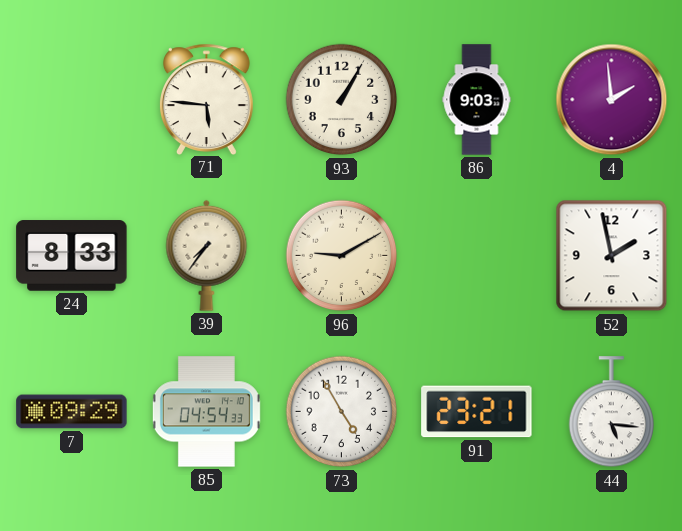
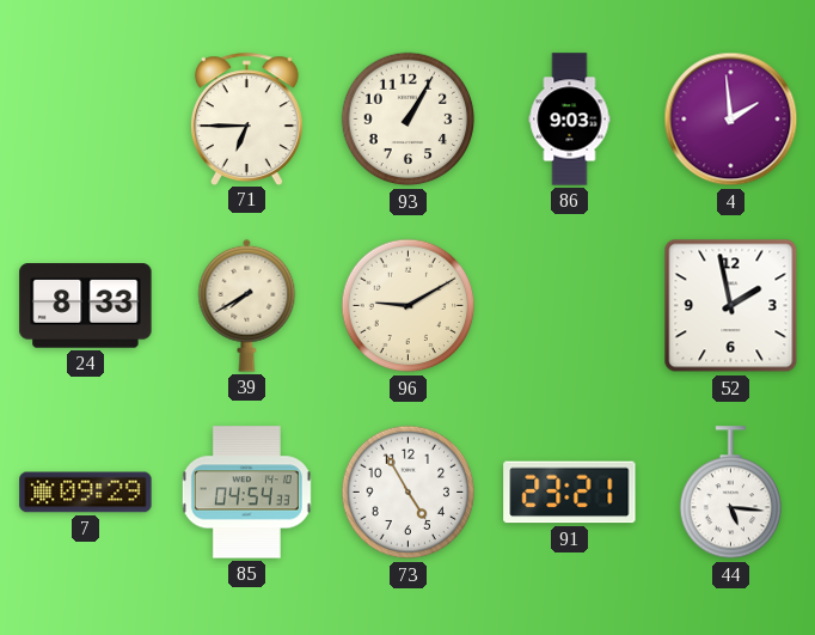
71: 5:46 -> 6:45 (246, 118)
39: 7:36 -> 7:40 (247, 305)
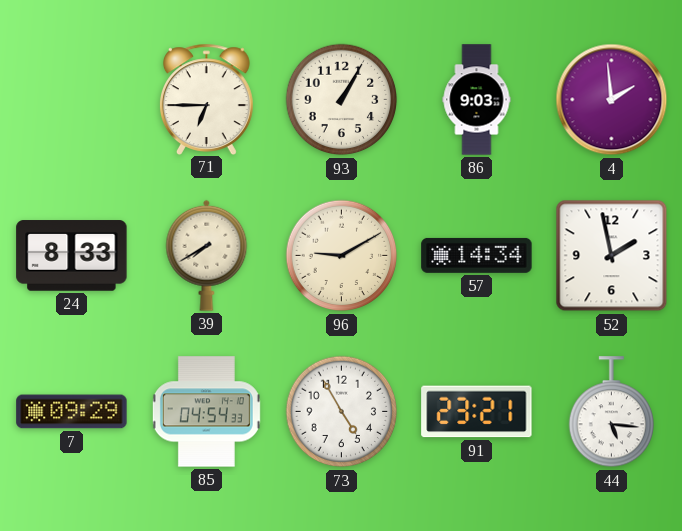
57: none -> 14:34 (477, 255)
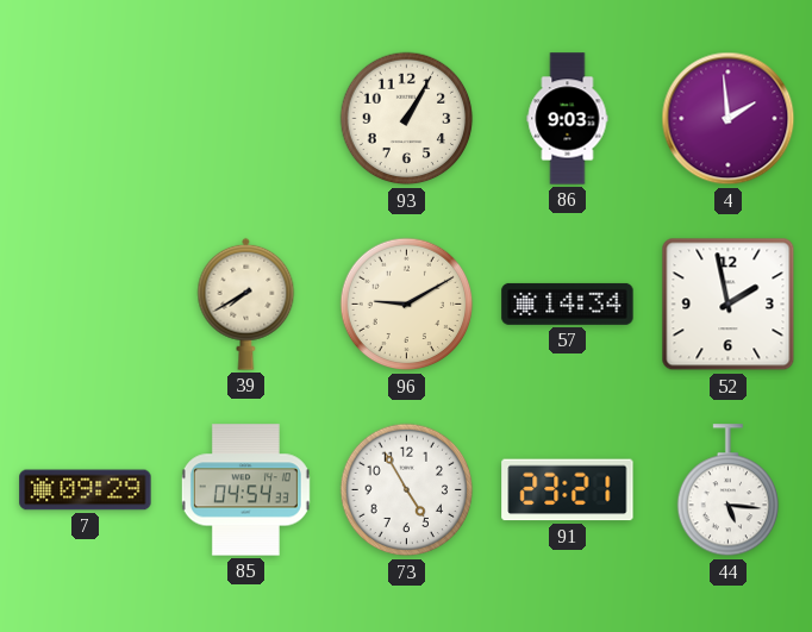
71: 6:45 -> none (206, 99)
24: 8:33 -> none (72, 256)
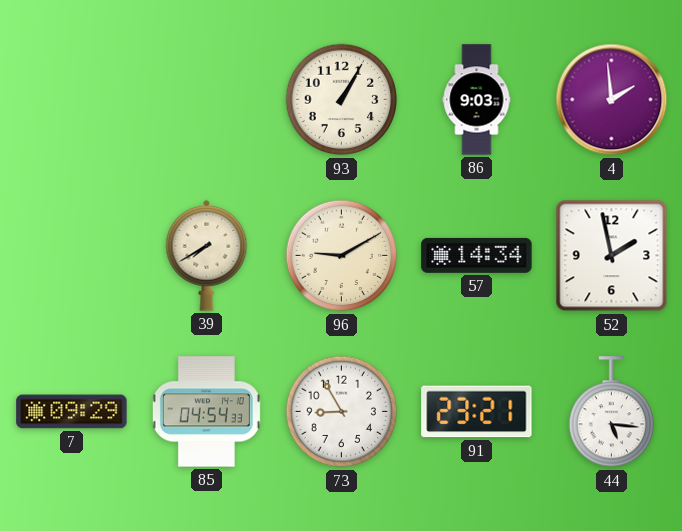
73: 4:55 -> 8:55 (342, 412)
